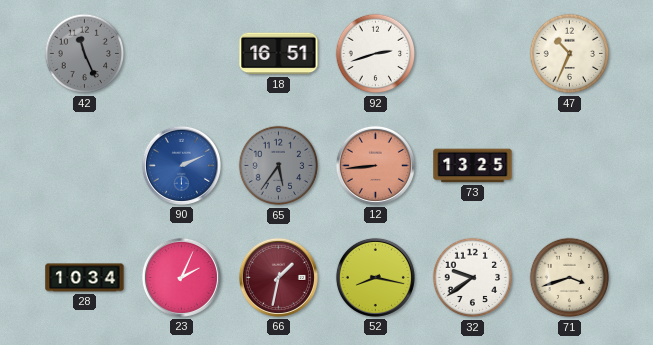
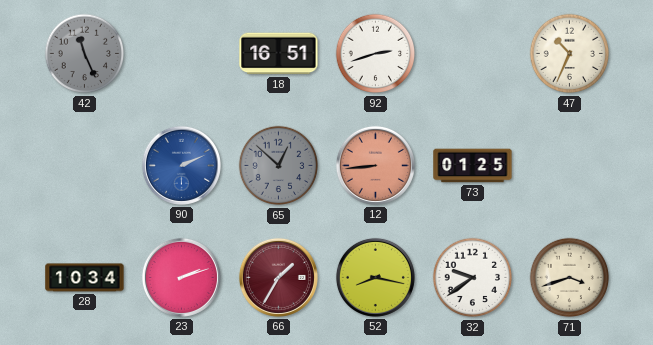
65: 5:36 -> 12:52 (279, 166)
73: 13:25 -> 01:25 (473, 166)
23: 2:04 -> 2:12 (181, 277)
66: 1:32 -> 1:35 (278, 277)
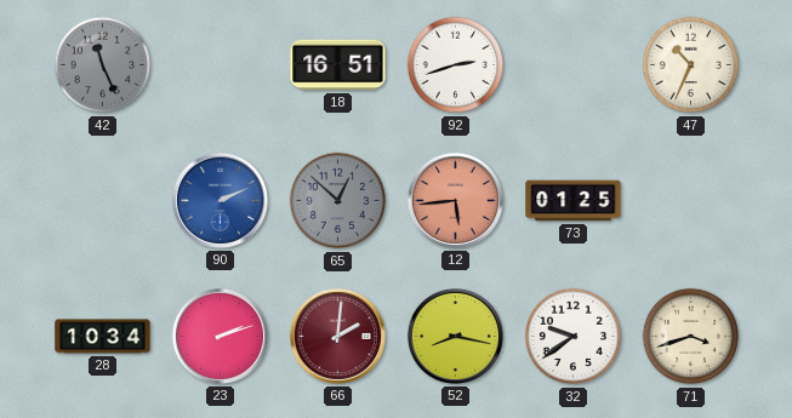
12: 8:44 -> 5:44 (455, 200)
66: 1:35 -> 2:01 (337, 336)
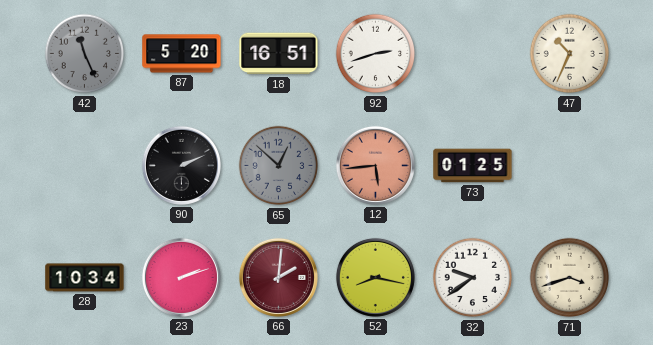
87: none -> 5:20 (182, 54)
90 dial: blue -> black (181, 165)
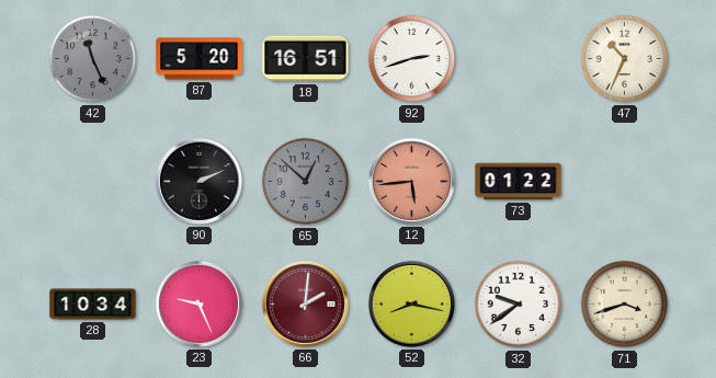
73: 01:25 -> 01:22 (519, 182)
23: 2:12 -> 9:26 (198, 303)
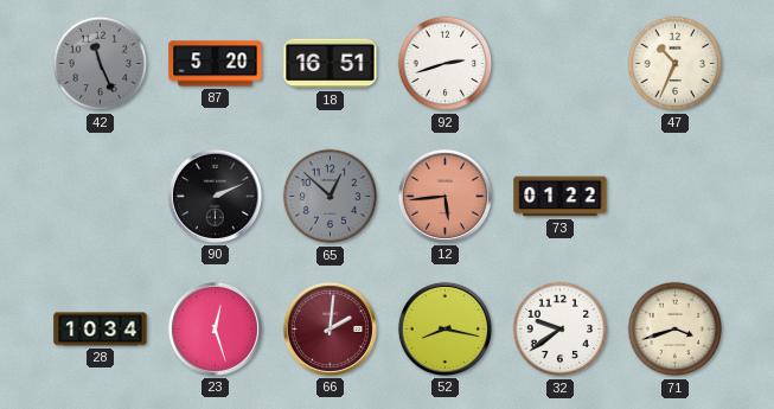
23: 9:26 -> 12:27 (215, 328)
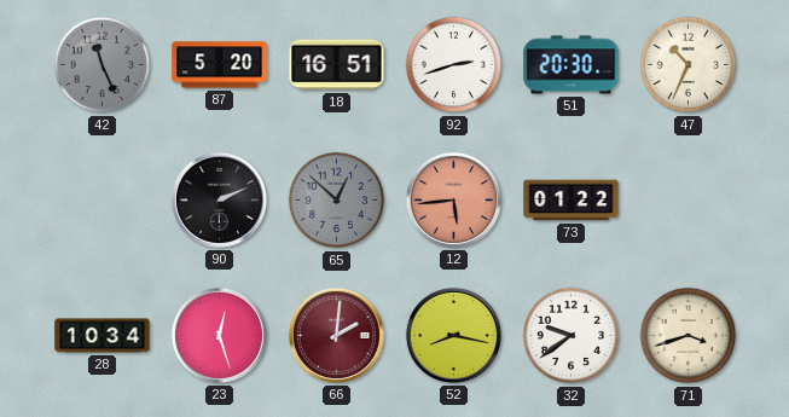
51: none -> 20:30 (572, 65)
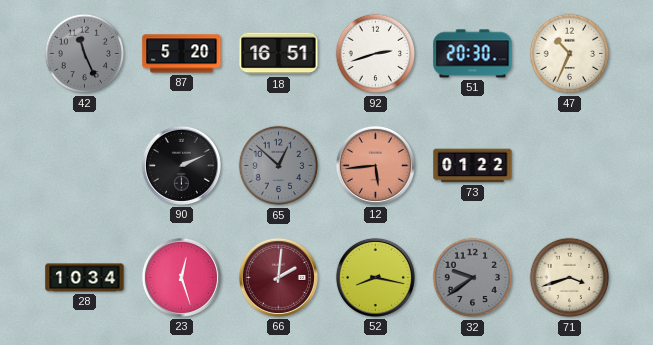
32 dial: white -> grey (473, 278)
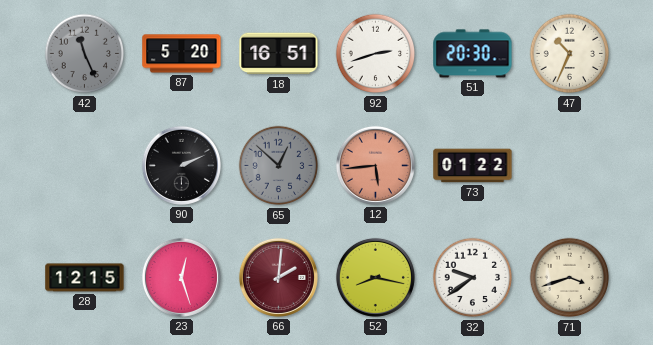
28: 10:34 -> 12:15 (85, 278)
32 dial: grey -> white (473, 278)
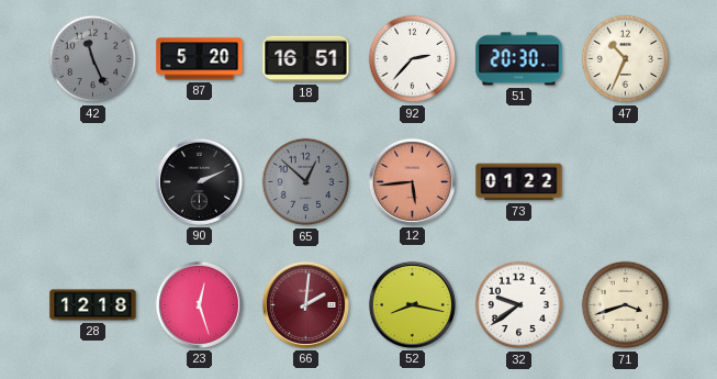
92: 2:42 -> 2:37 (413, 59)
28: 12:15 -> 12:18 (93, 305)
